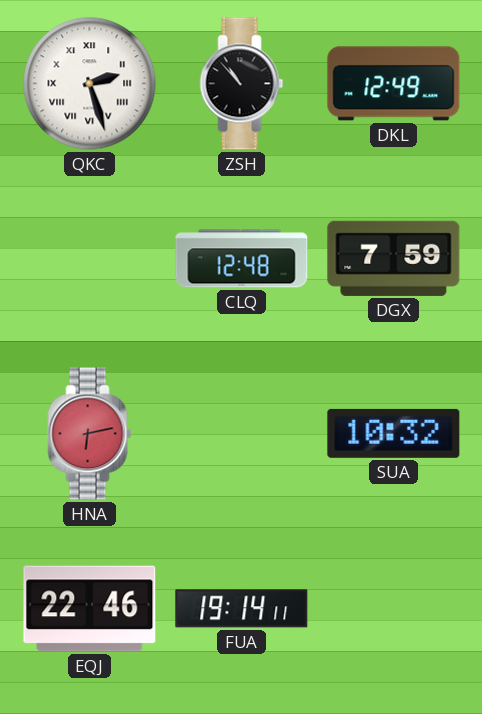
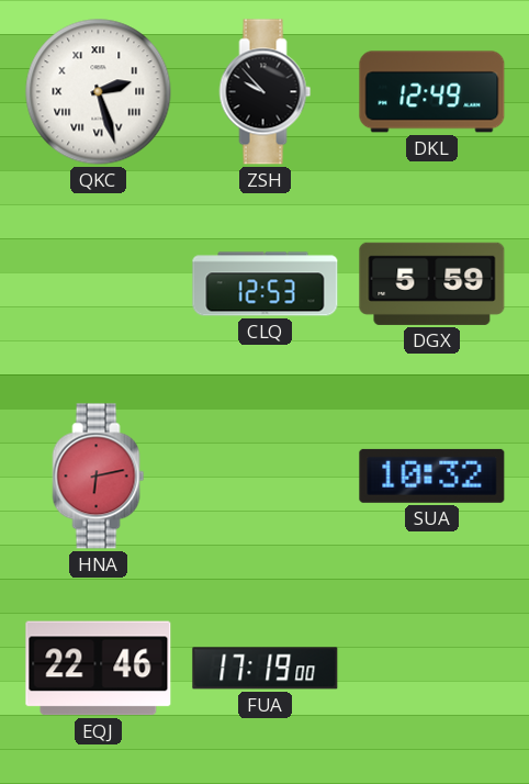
ZSH: 10:53 -> 9:53 (266, 92)
CLQ: 12:48 -> 12:53 (266, 284)
DGX: 7:59 -> 5:59 (432, 283)
FUA: 19:14 -> 17:19 (266, 669)
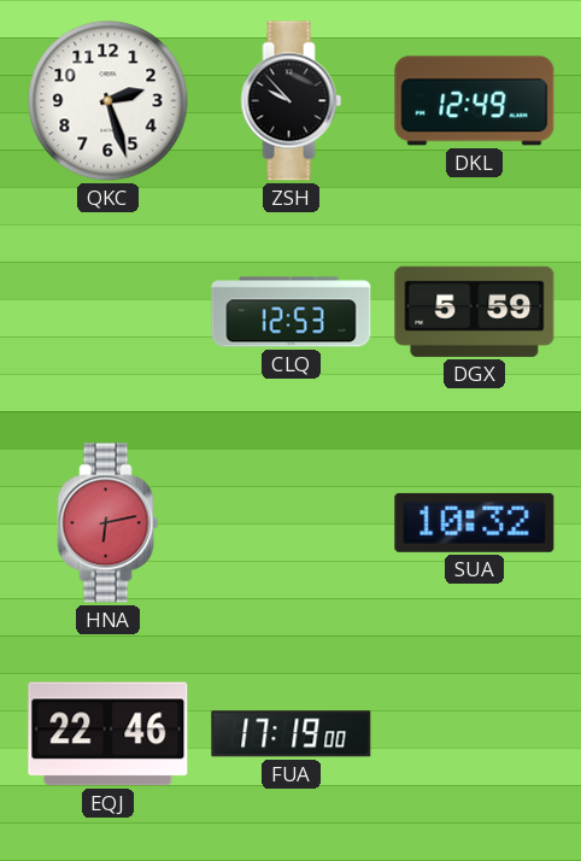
QKC numerals: Roman -> Arabic (108, 101)
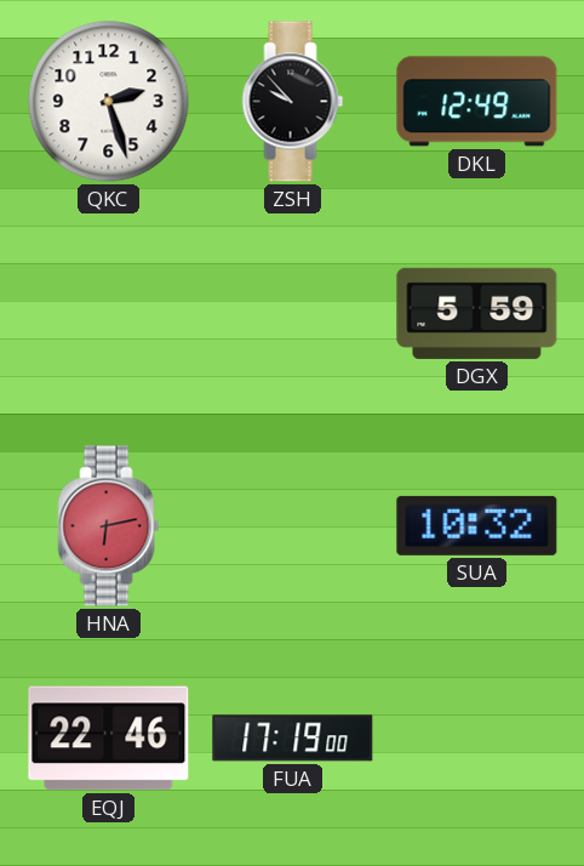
CLQ: 12:53 -> none (292, 312)
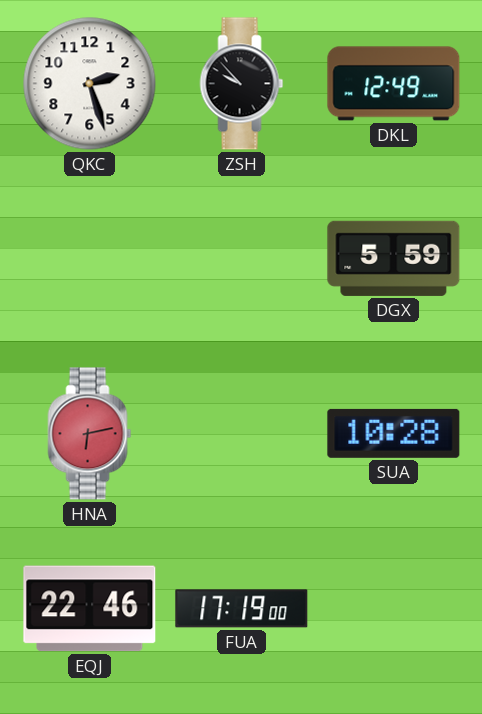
SUA: 10:32 -> 10:28 (394, 433)
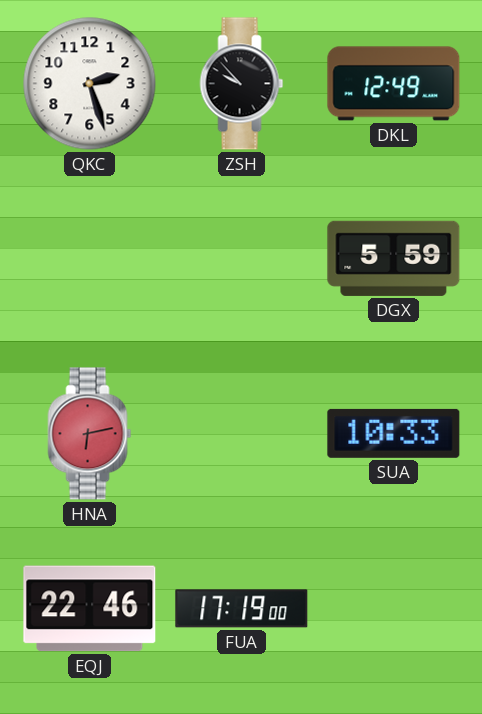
SUA: 10:28 -> 10:33 (394, 433)
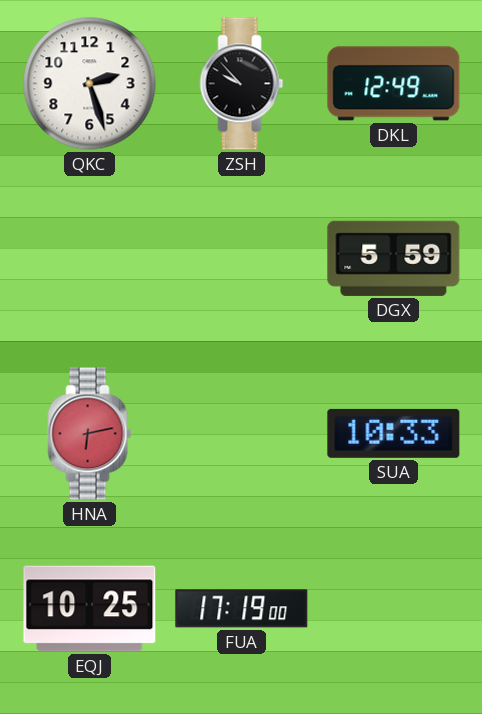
EQJ: 22:46 -> 10:25 (90, 609)
